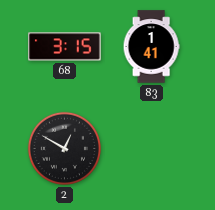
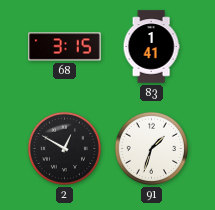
91: none -> 1:33 (151, 148)
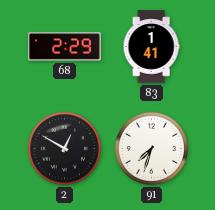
68: 3:15 -> 2:29 (65, 47)
91: 1:33 -> 7:33 (151, 148)
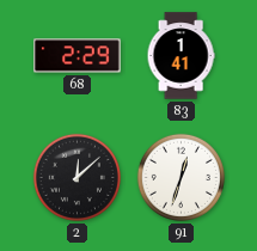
2: 12:50 -> 12:08 (77, 177)
91: 7:33 -> 12:33 (180, 177)
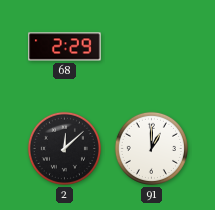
83: 1:41 -> none (180, 56)
91: 12:33 -> 1:00 (151, 148)
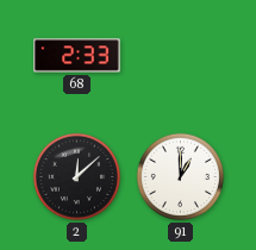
68: 2:29 -> 2:33 (77, 56)
